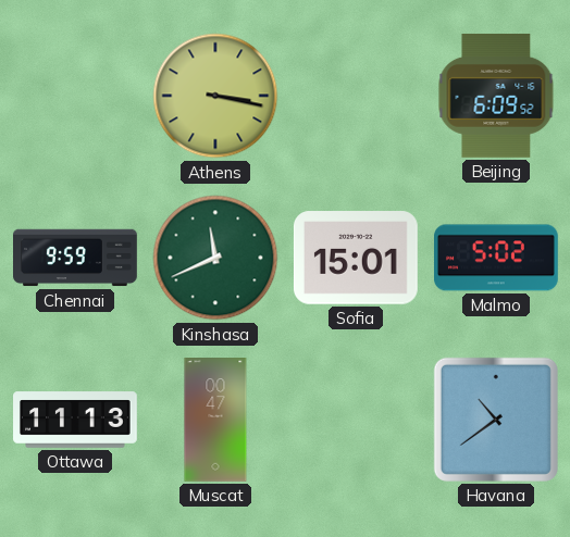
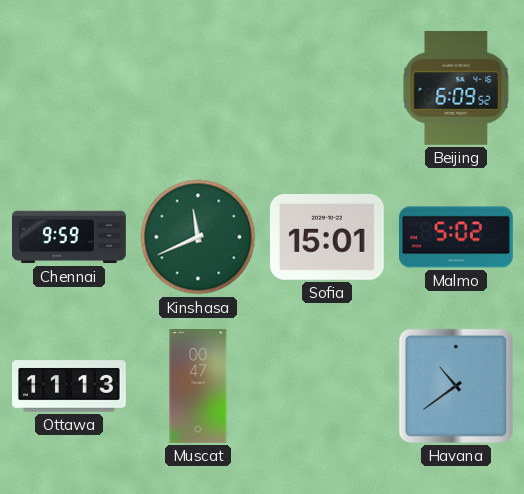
Athens: 3:17 -> none (215, 96)
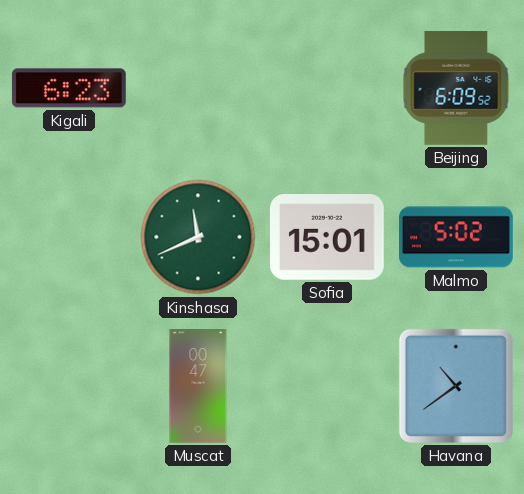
Kigali: none -> 6:23 (69, 88)
Chennai: 9:59 -> none (69, 237)
Ottawa: 11:13 -> none (69, 386)
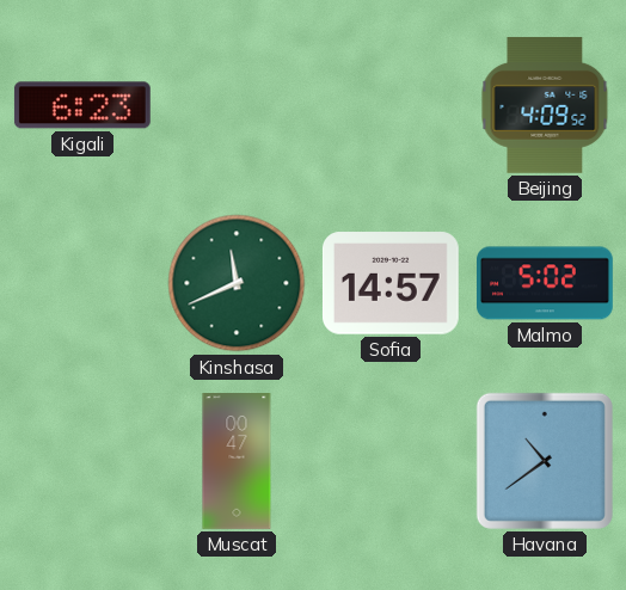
Beijing: 6:09 -> 4:09 (545, 105)
Sofia: 15:01 -> 14:57 (391, 283)
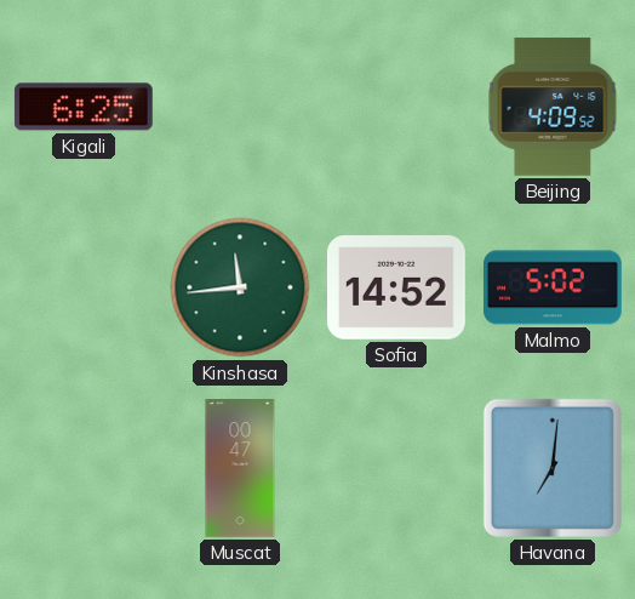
Kigali: 6:23 -> 6:25 (84, 107)
Kinshasa: 11:41 -> 11:44 (240, 287)
Sofia: 14:57 -> 14:52 (396, 287)
Havana: 10:39 -> 7:01 (553, 468)
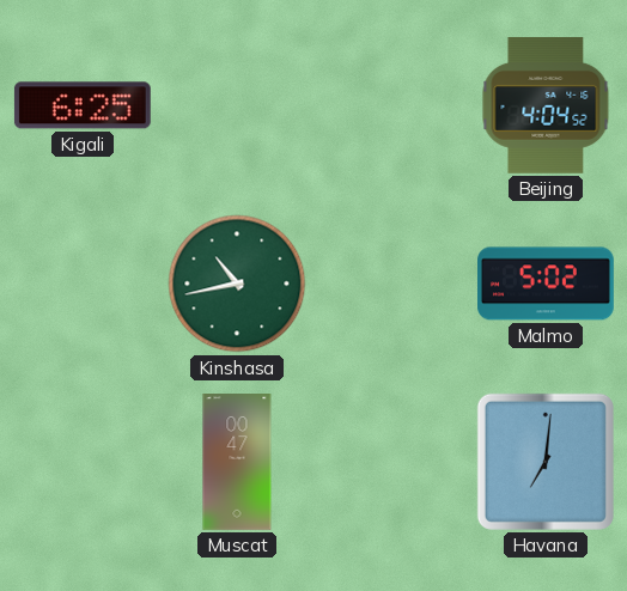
Beijing: 4:09 -> 4:04 (546, 105)
Kinshasa: 11:44 -> 10:43 (237, 284)
Sofia: 14:52 -> none (396, 287)
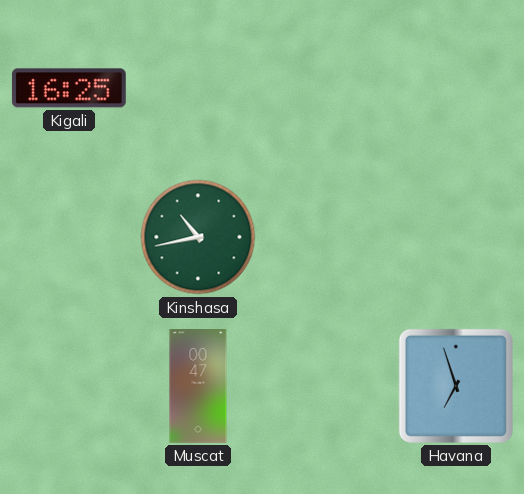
Kigali: 6:25 -> 16:25 (69, 88)
Beijing: 4:04 -> none (546, 105)
Malmo: 5:02 -> none (547, 284)
Havana: 7:01 -> 6:57 (456, 386)
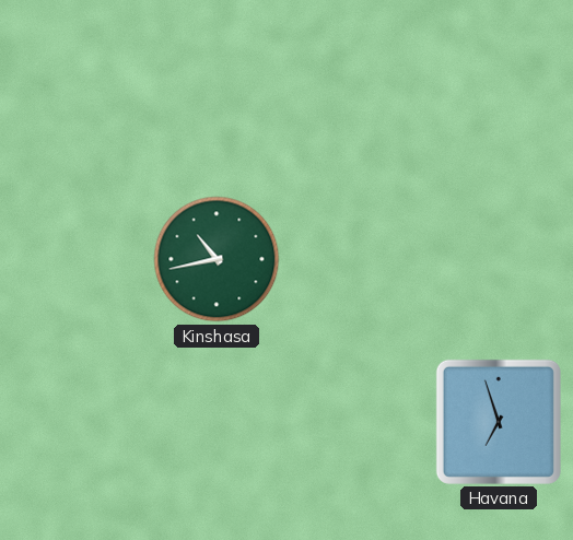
Kigali: 16:25 -> none (69, 88)
Muscat: 00:47 -> none (198, 387)
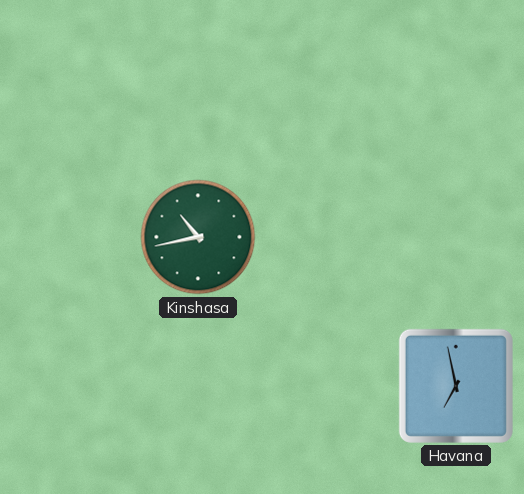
Havana: 6:57 -> 6:58 (456, 386)
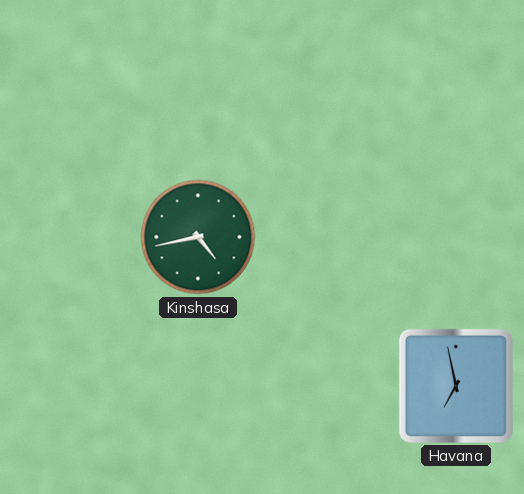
Kinshasa: 10:43 -> 4:43 (198, 237)
